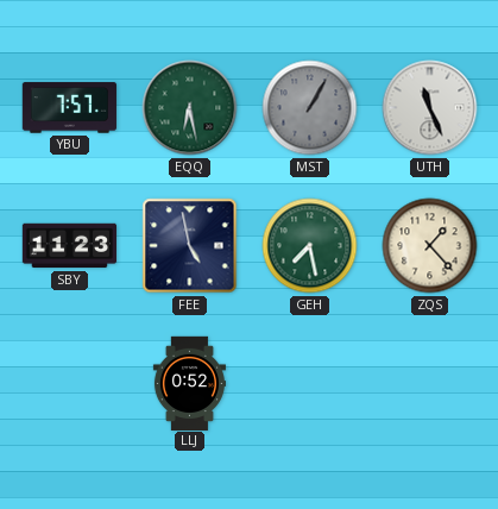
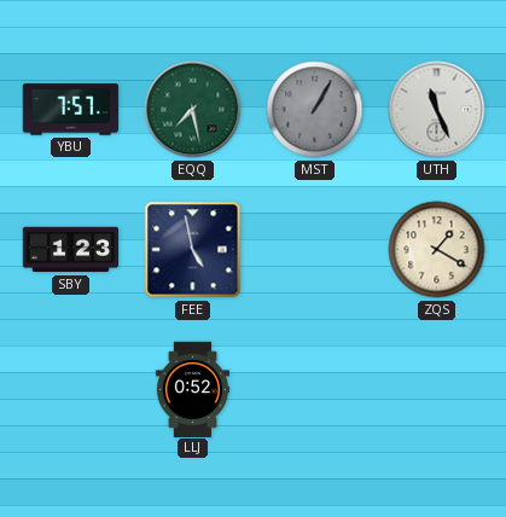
EQQ: 6:28 -> 7:28 (193, 110)
SBY: 11:23 -> 1:23 (70, 250)
GEH: 7:28 -> none (310, 246)
ZQS: 1:23 -> 1:20 (437, 250)
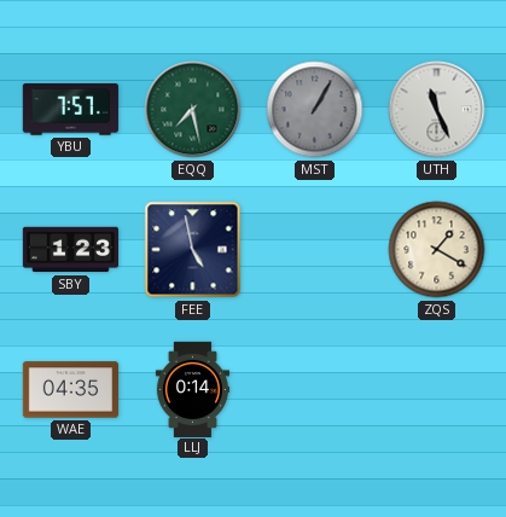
WAE: none -> 04:35 (70, 390)
LLJ: 0:52 -> 0:14 (192, 389)
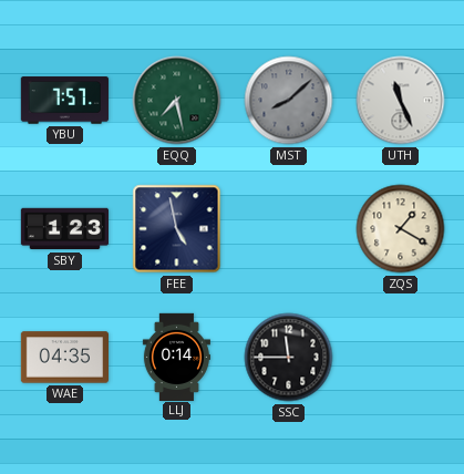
MST: 1:05 -> 8:08 (289, 101)
SSC: none -> 11:45 (289, 358)
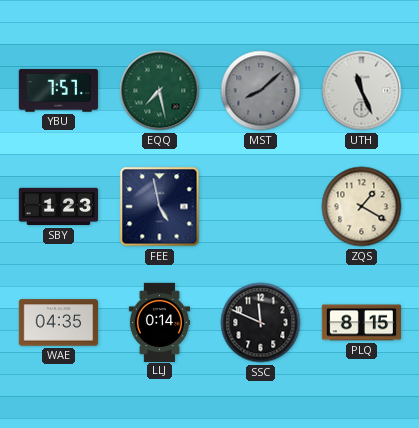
SSC: 11:45 -> 11:49 (261, 323)
PLQ: none -> 8:15 (361, 323)
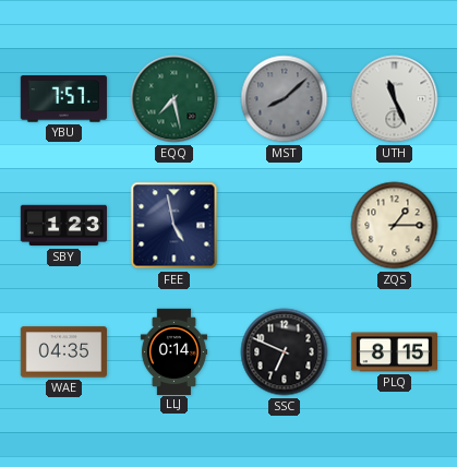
ZQS: 1:20 -> 1:15 (395, 226)
SSC: 11:49 -> 6:49 (285, 352)
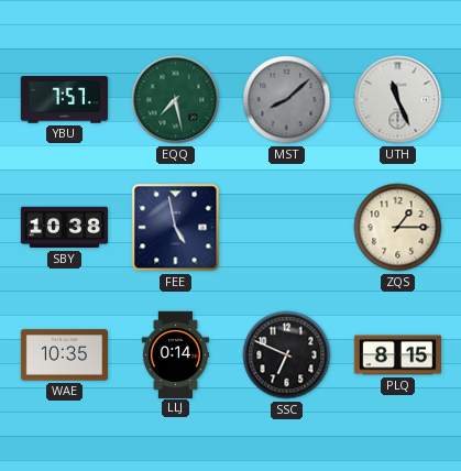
SBY: 1:23 -> 10:38 (64, 228)
WAE: 04:35 -> 10:35 (64, 355)
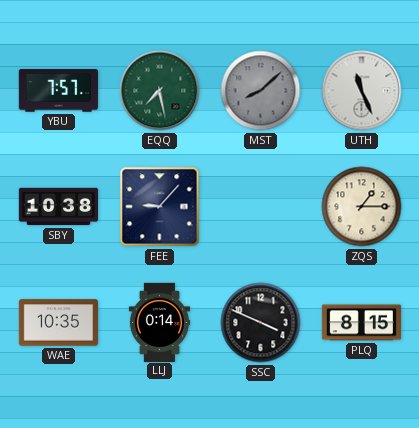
FEE: 4:58 -> 9:07 (160, 207)
SSC: 6:49 -> 3:49 (261, 323)
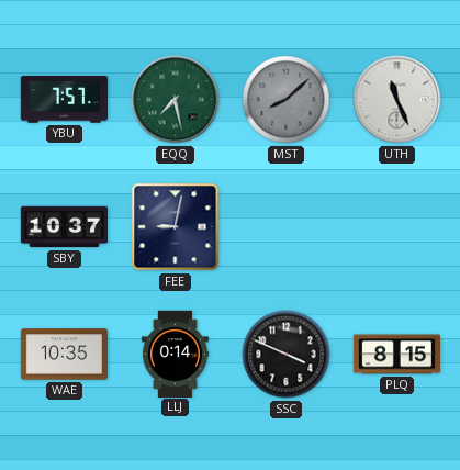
SBY: 10:38 -> 10:37 (64, 227)
FEE: 9:07 -> 9:02 (176, 227)
ZQS: 1:15 -> none (362, 207)
